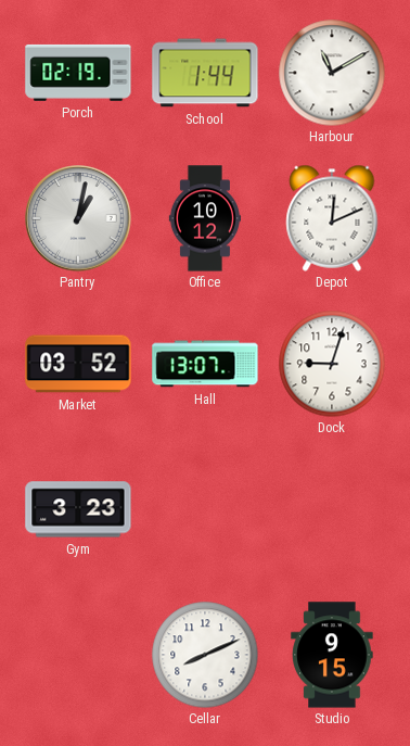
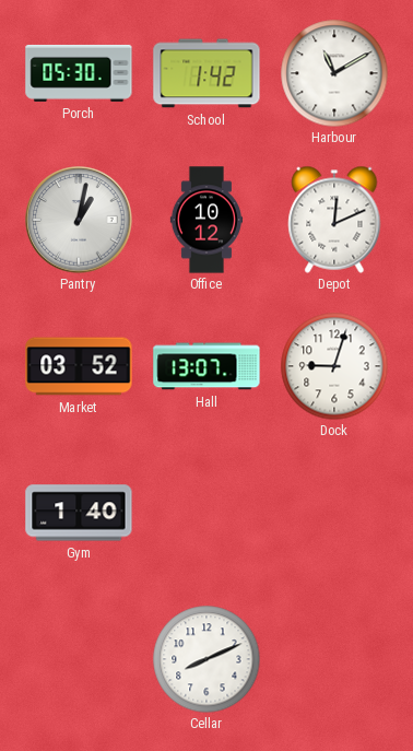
Porch: 02:19 -> 05:30 (79, 73)
School: 1:44 -> 1:42 (206, 73)
Gym: 3:23 -> 1:40 (79, 513)
Studio: 9:15 -> none (332, 655)
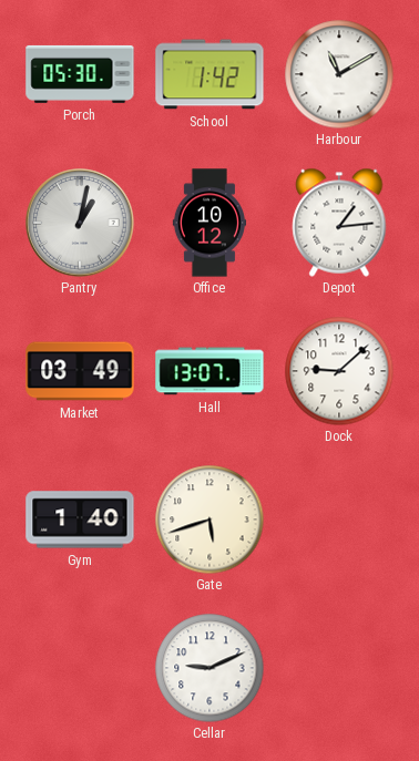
Depot: 12:11 -> 1:14 (339, 223)
Market: 03:52 -> 03:49 (80, 371)
Dock: 9:03 -> 9:08 (339, 371)
Gate: none -> 5:42 (209, 520)
Cellar: 8:11 -> 9:11 (209, 668)
